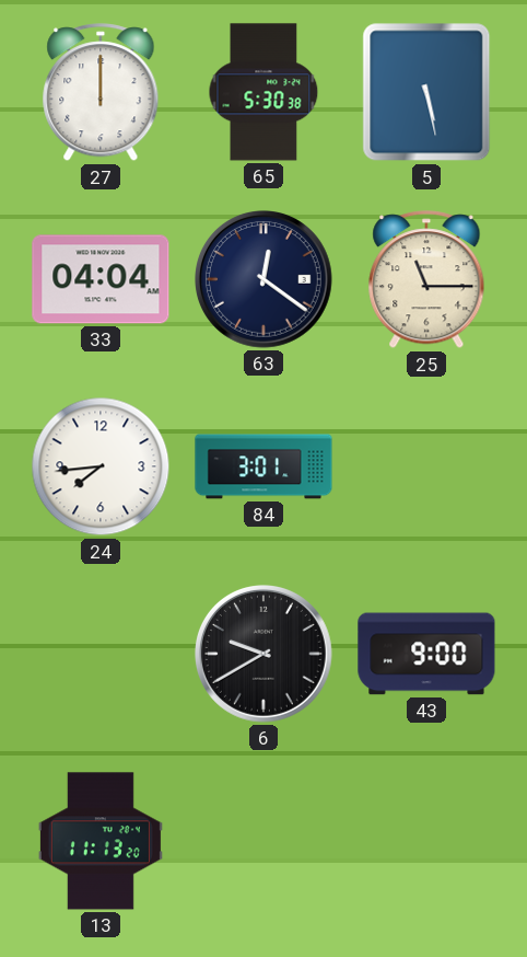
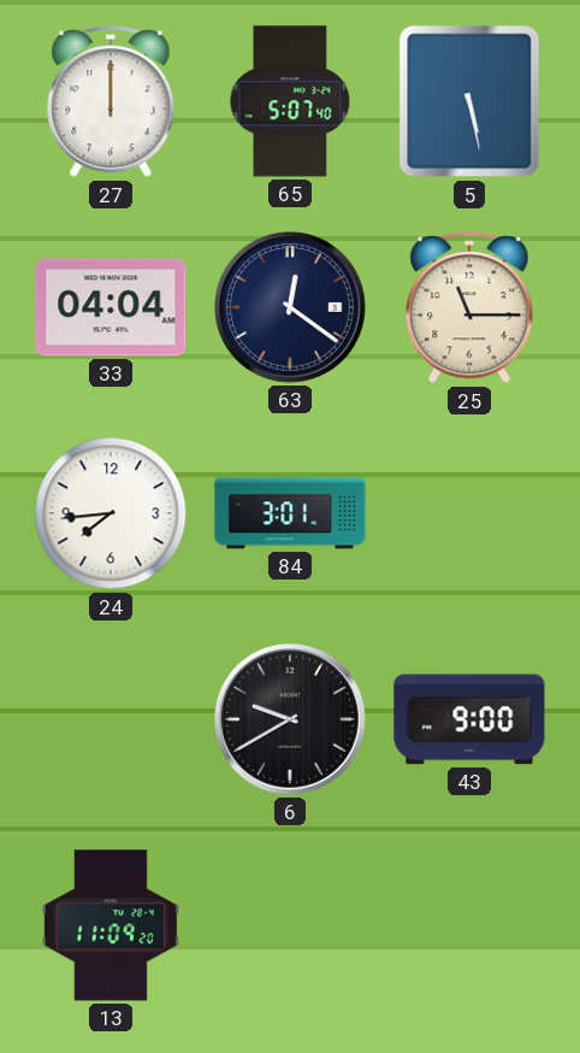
65: 5:30 -> 5:07 (290, 101)
13: 11:13 -> 11:09 (111, 925)
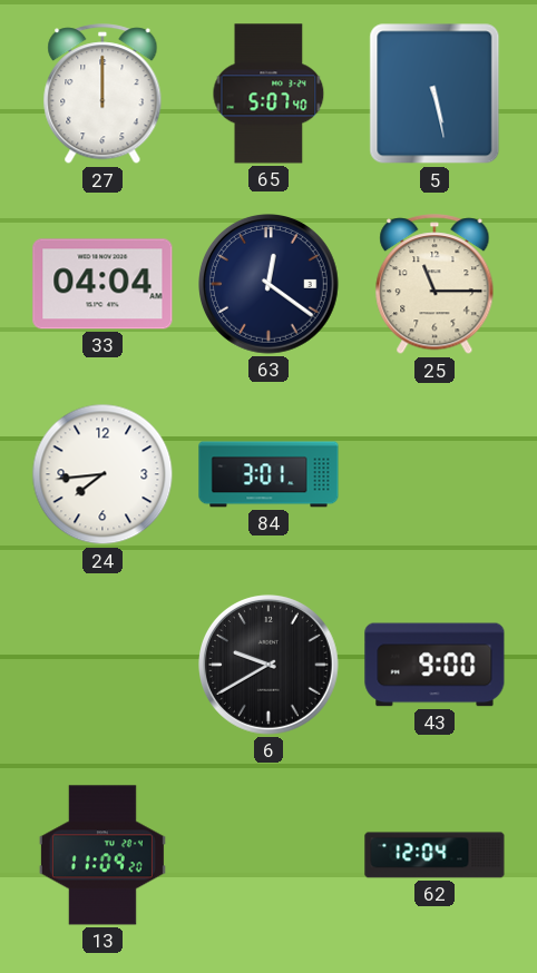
62: none -> 12:04 (435, 855)
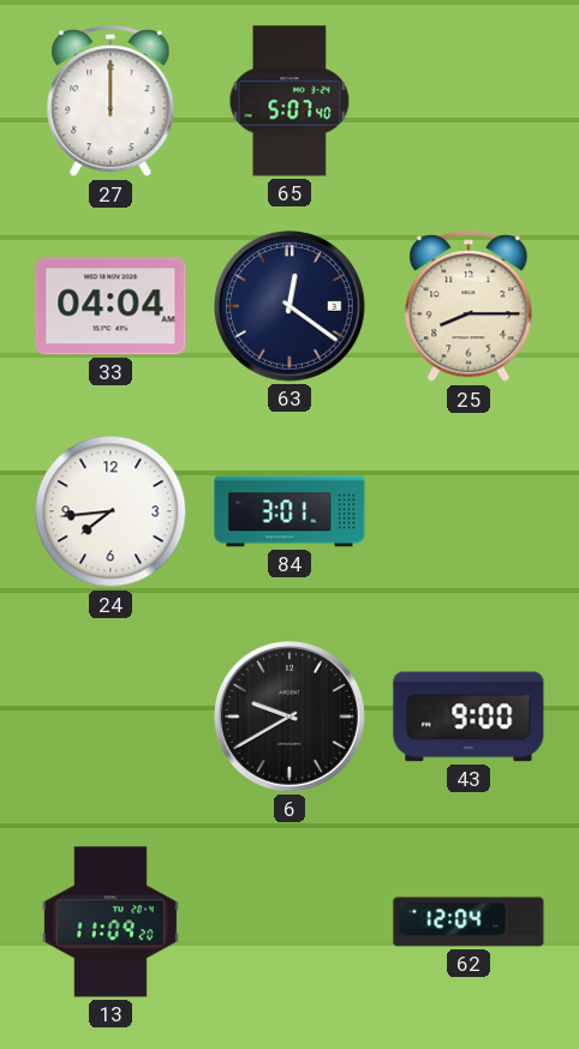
5: 5:28 -> none (435, 94)
25: 11:15 -> 8:15 (468, 307)
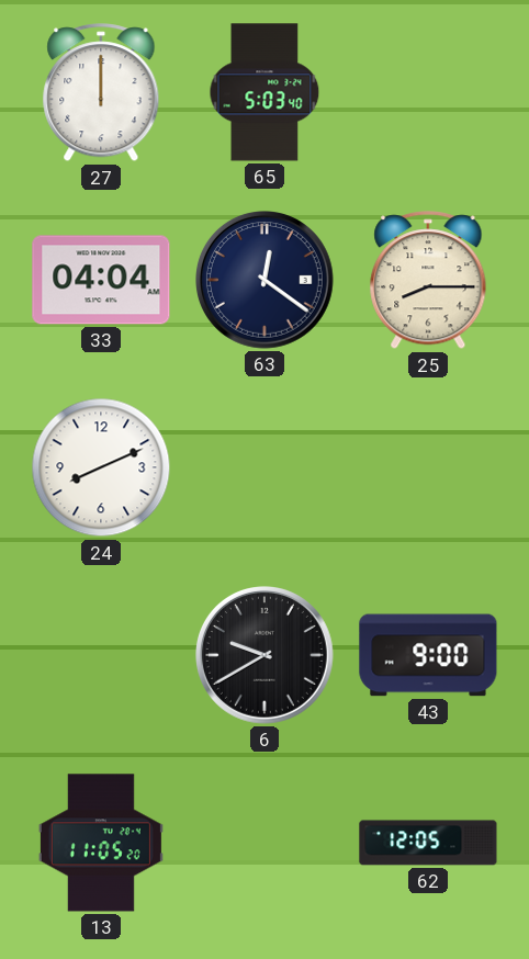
65: 5:07 -> 5:03 (264, 92)
24: 7:44 -> 8:11 (101, 467)
84: 3:01 -> none (289, 511)
13: 11:09 -> 11:05 (101, 843)
62: 12:04 -> 12:05 (428, 843)
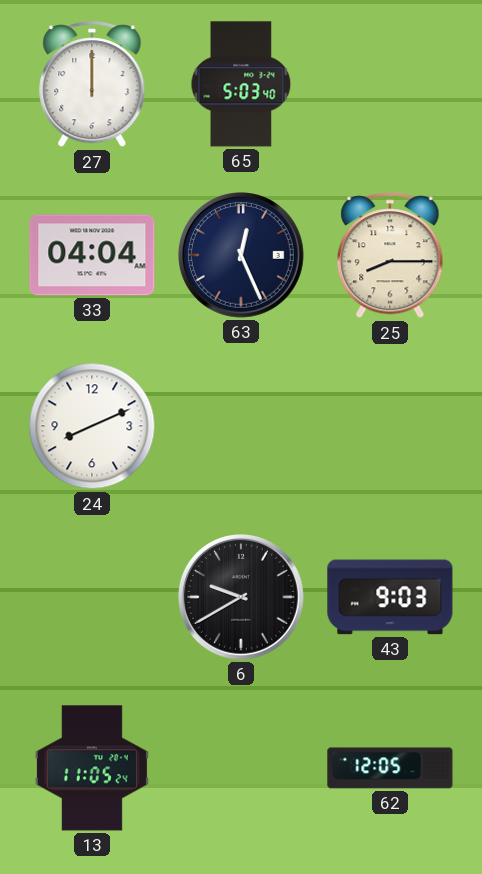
63: 12:21 -> 12:26 (242, 256)
43: 9:00 -> 9:03 (390, 597)
13: 11:05:20 -> 11:05:24 (92, 768)
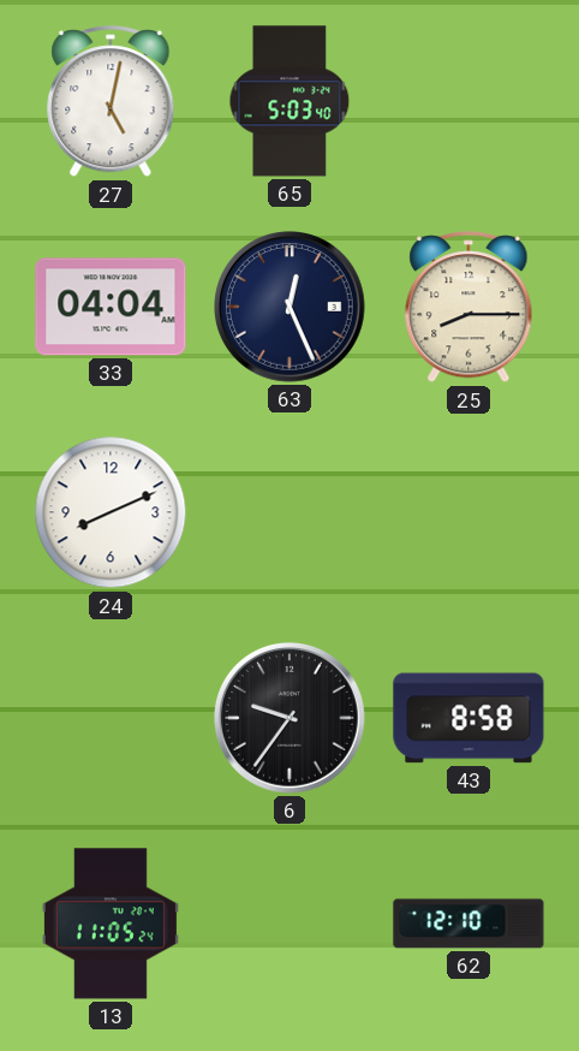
27: 12:00 -> 5:02 (111, 102)
6: 9:40 -> 9:36 (291, 719)
43: 9:03 -> 8:58 (468, 718)
62: 12:05 -> 12:10 (468, 924)
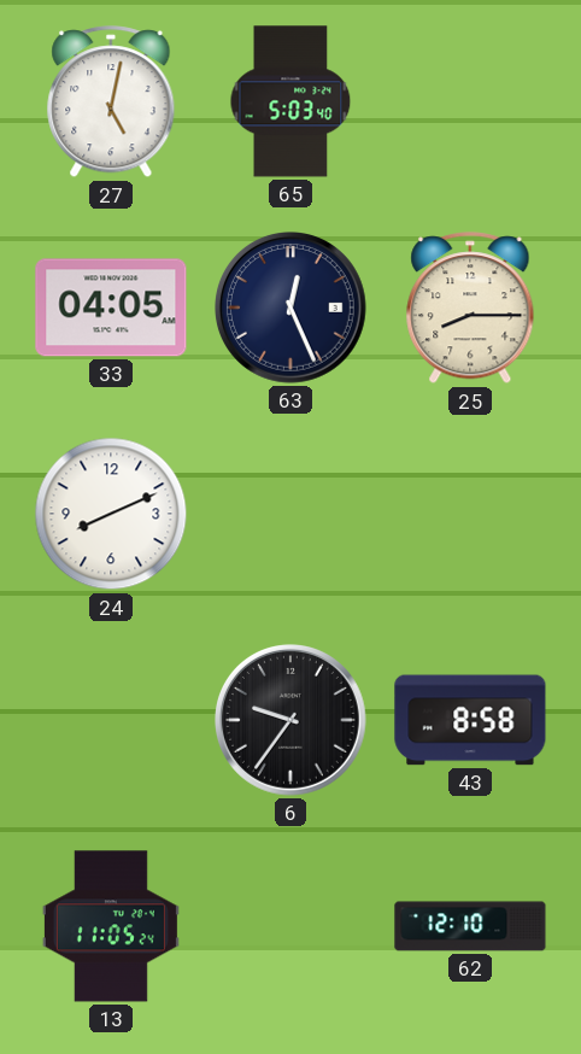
33: 04:04 -> 04:05 (111, 308)
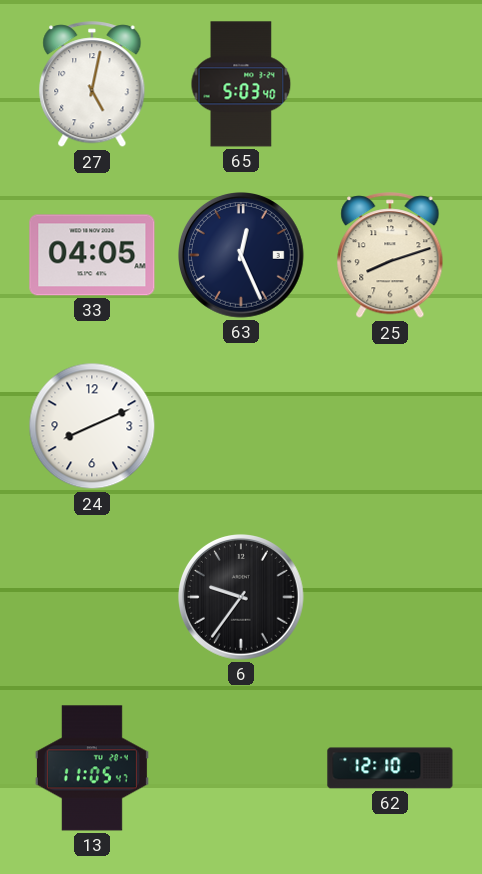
25: 8:15 -> 8:12 (390, 256)
43: 8:58 -> none (470, 720)
13: 11:05:24 -> 11:05:47 (92, 768)
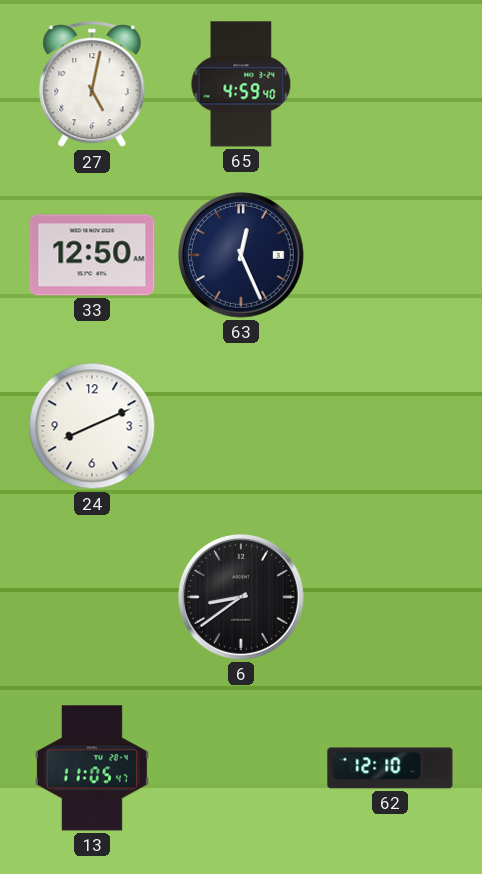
65: 5:03 -> 4:59 (241, 84)
33: 04:05 -> 12:50 (92, 255)
25: 8:12 -> none (390, 256)
6: 9:36 -> 8:39 (242, 598)
